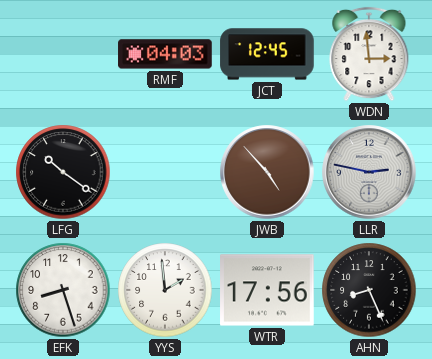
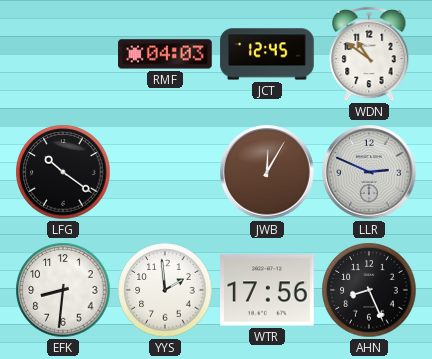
WDN: 2:59 -> 10:51 (369, 54)
JWB: 4:53 -> 12:05 (267, 172)
LLR: 2:47 -> 2:49 (369, 172)
EFK: 8:27 -> 8:31 (63, 290)
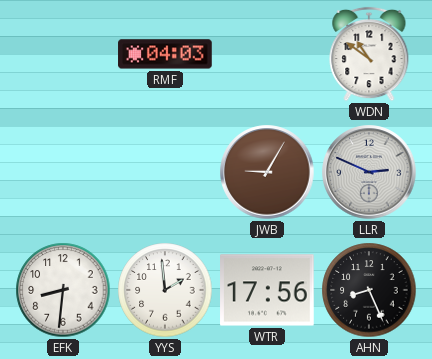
JCT: 12:45 -> none (267, 54)
LFG: 10:21 -> none (63, 172)
JWB: 12:05 -> 9:05 (267, 172)
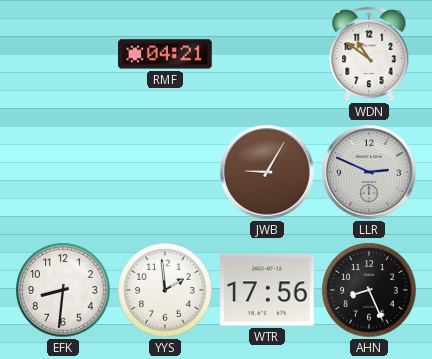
RMF: 04:03 -> 04:21 (165, 54)
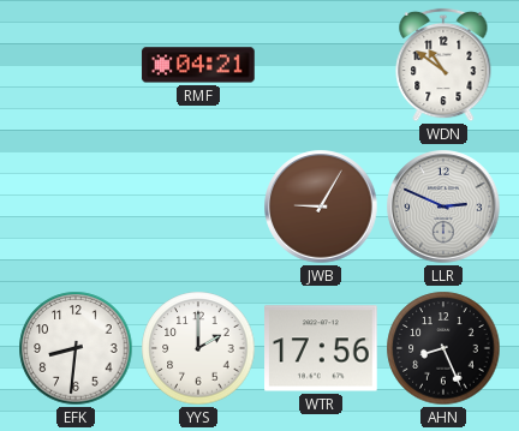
YYS: 1:59 -> 2:00 (198, 348)
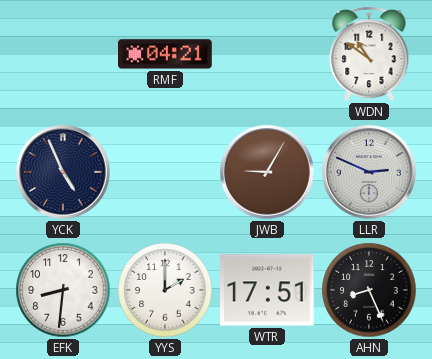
YCK: none -> 4:56 (63, 172)
WTR: 17:56 -> 17:51 (267, 290)
